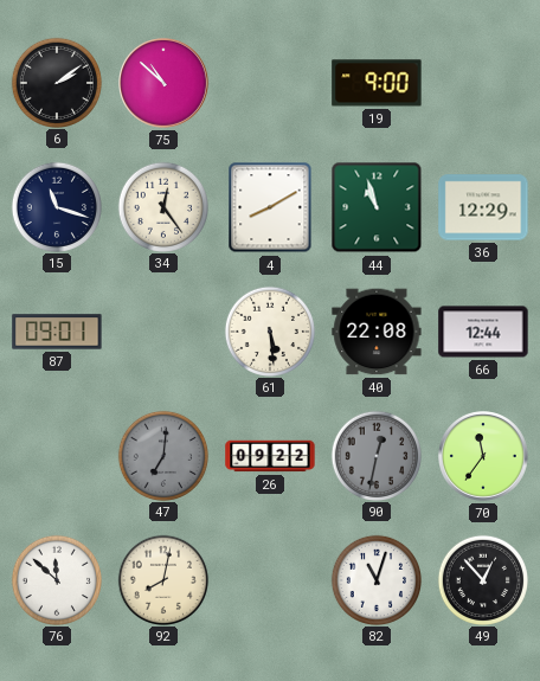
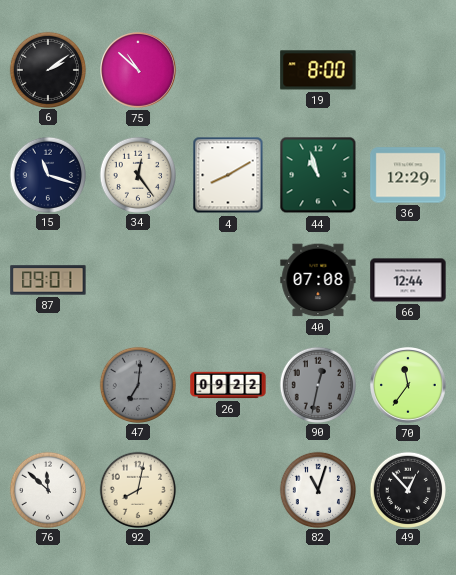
19: 9:00 -> 8:00 (318, 70)
61: 5:29 -> none (269, 330)
40: 22:08 -> 07:08 (318, 280)
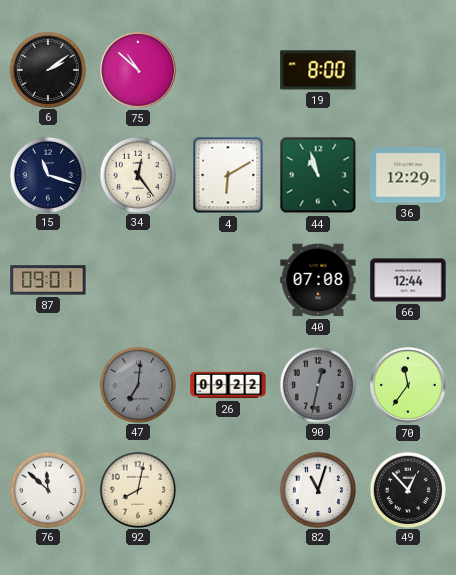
4: 8:10 -> 6:10 (228, 175)
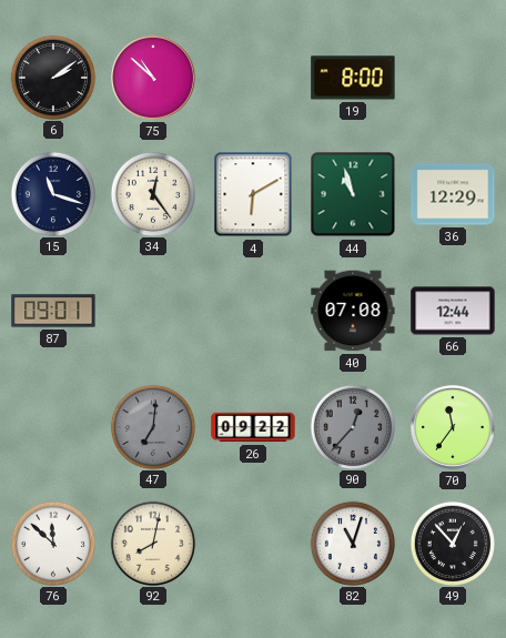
90: 12:32 -> 12:37 (352, 426)
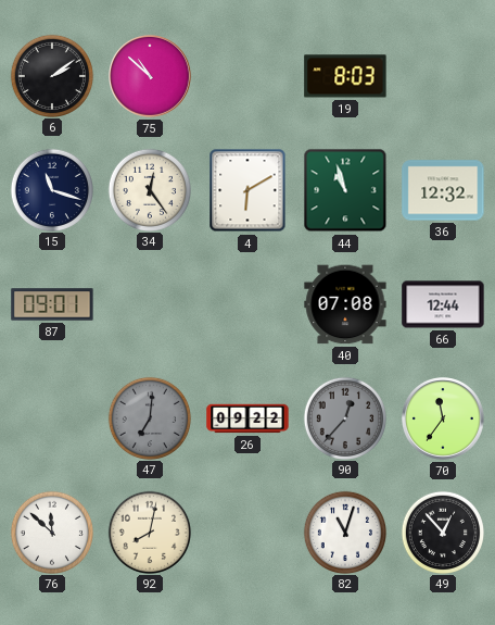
19: 8:00 -> 8:03 (345, 76)
36: 12:29 -> 12:32 (443, 190)
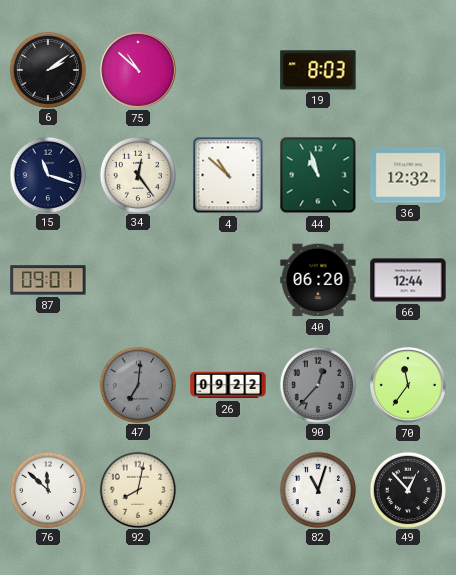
4: 6:10 -> 10:52 (228, 175)
40: 07:08 -> 06:20 (318, 280)
